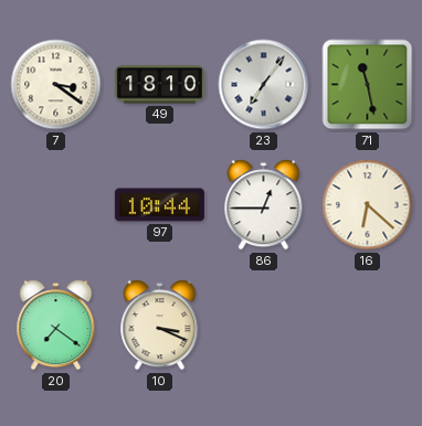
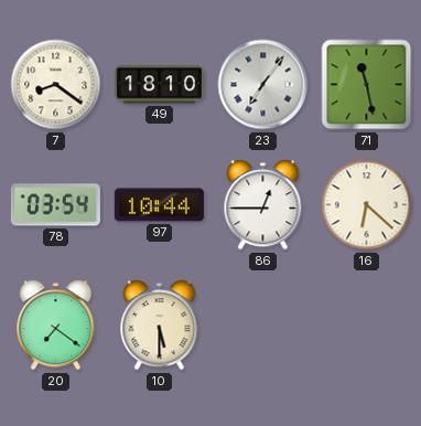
7: 3:21 -> 8:21 (56, 85)
78: none -> 03:54 (55, 205)
10: 3:19 -> 5:30 (160, 326)
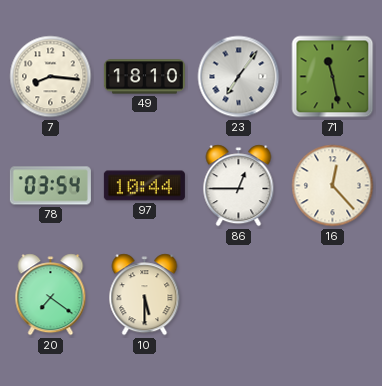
7: 8:21 -> 8:16 (51, 77)
16: 6:22 -> 12:23 (333, 186)
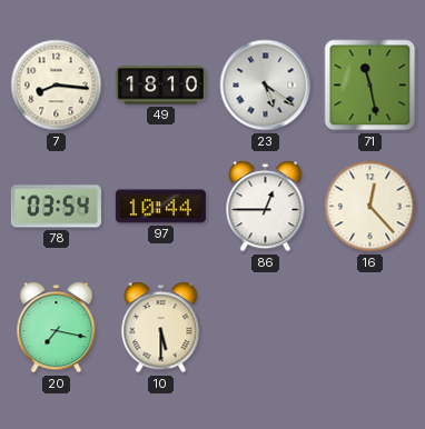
23: 7:06 -> 5:21 (266, 86)
20: 7:21 -> 7:17 (57, 328)
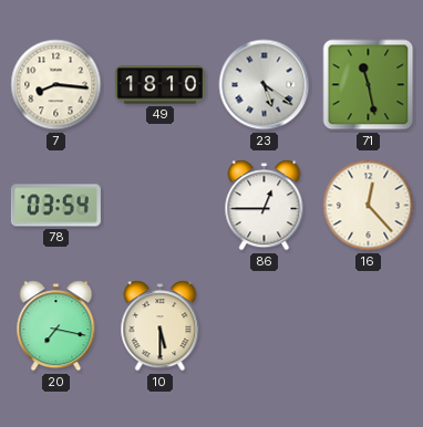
97: 10:44 -> none (160, 207)
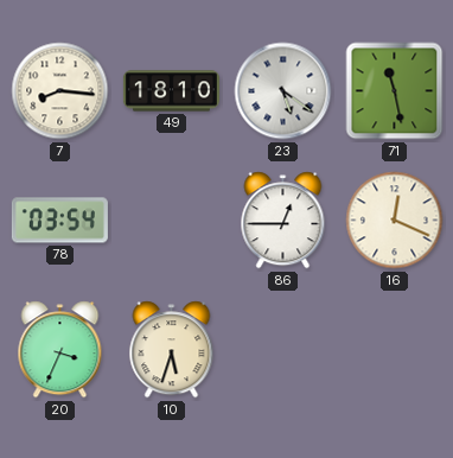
16: 12:23 -> 12:19 (395, 221)
20: 7:17 -> 3:34 (60, 350)
10: 5:30 -> 5:33 (172, 350)
